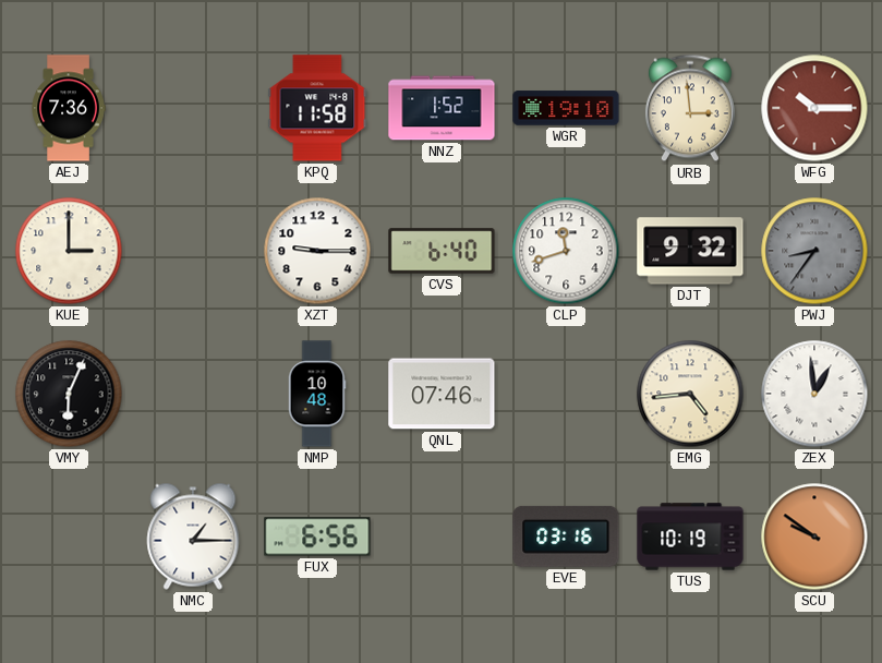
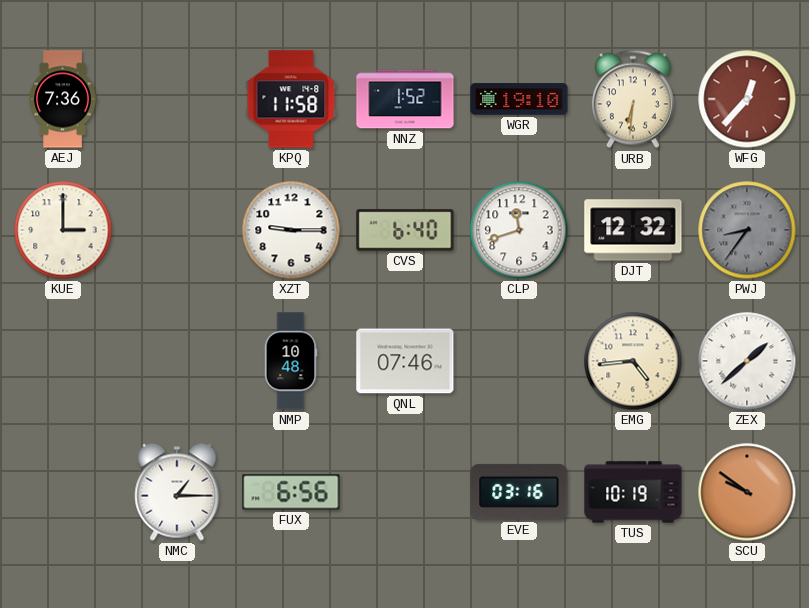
URB: 2:59 -> 6:31 (633, 99)
WFG: 10:15 -> 12:37 (747, 99)
DJT: 9:32 -> 12:32 (633, 230)
VMY: 6:04 -> none (69, 394)
ZEX: 12:59 -> 1:38 (747, 361)
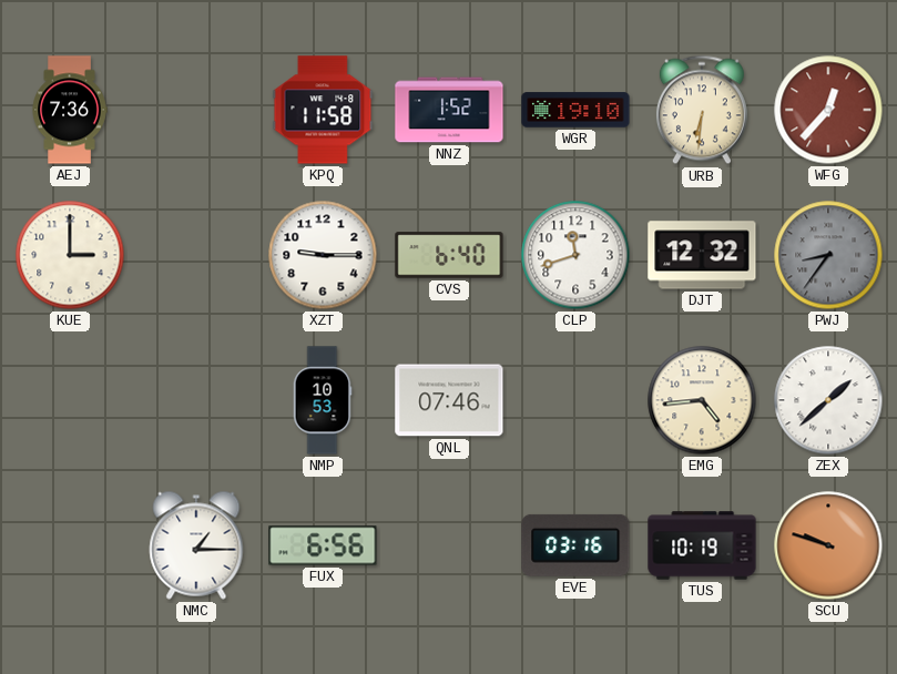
NMP: 10:48 -> 10:53 (323, 400)
SCU: 9:51 -> 9:48 (828, 545)
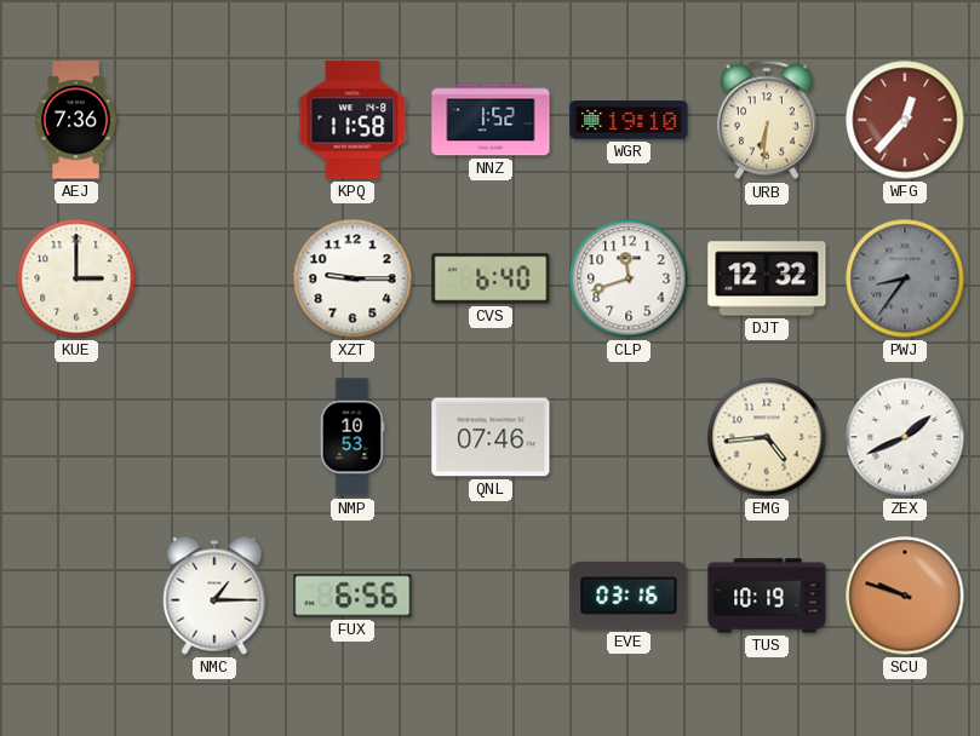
ZEX: 1:38 -> 1:41 (905, 437)
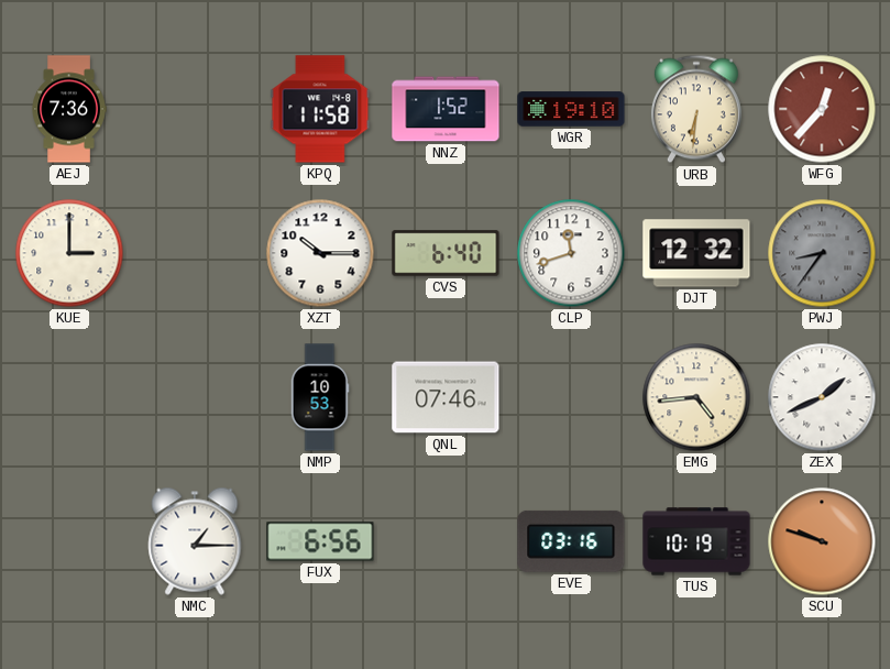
XZT: 9:15 -> 10:15 (320, 253)
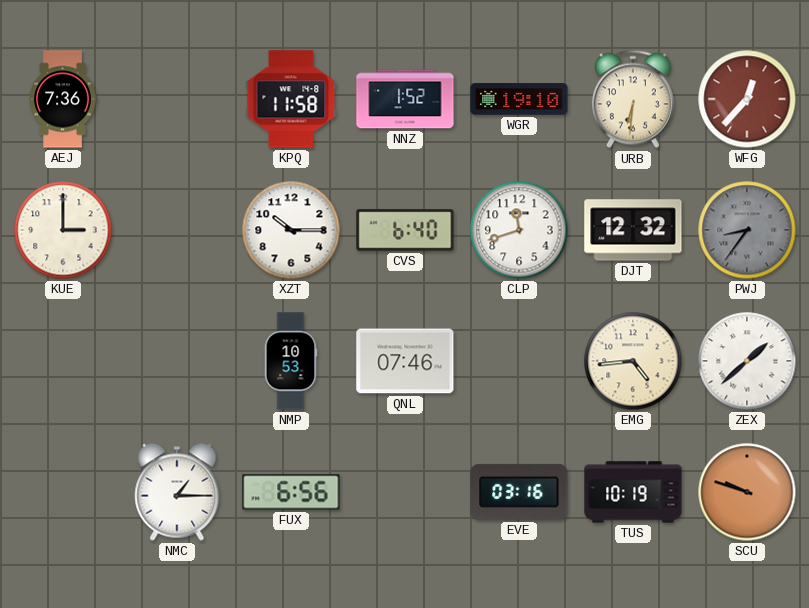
ZEX: 1:41 -> 1:38 (747, 361)
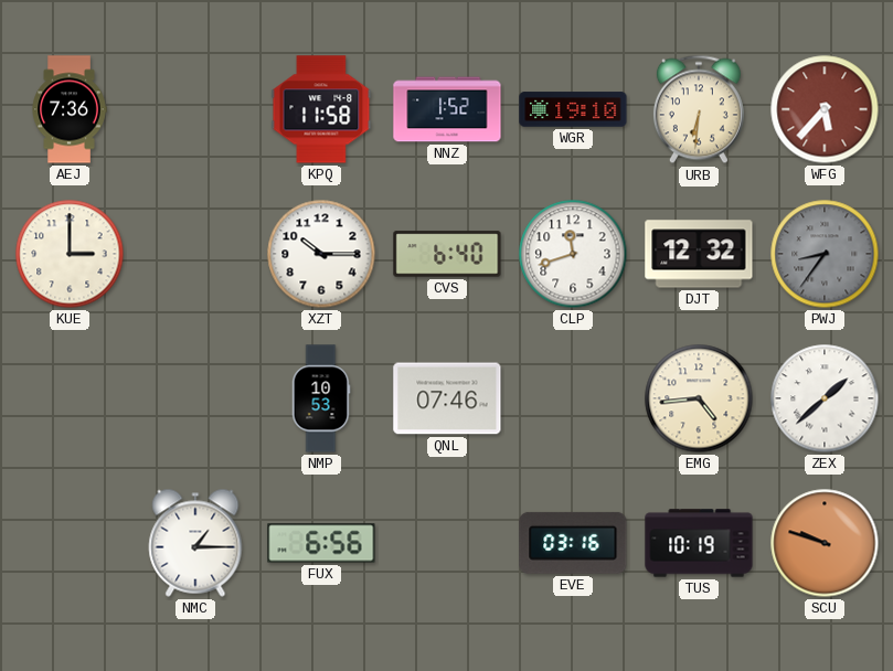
WFG: 12:37 -> 5:37 (825, 109)
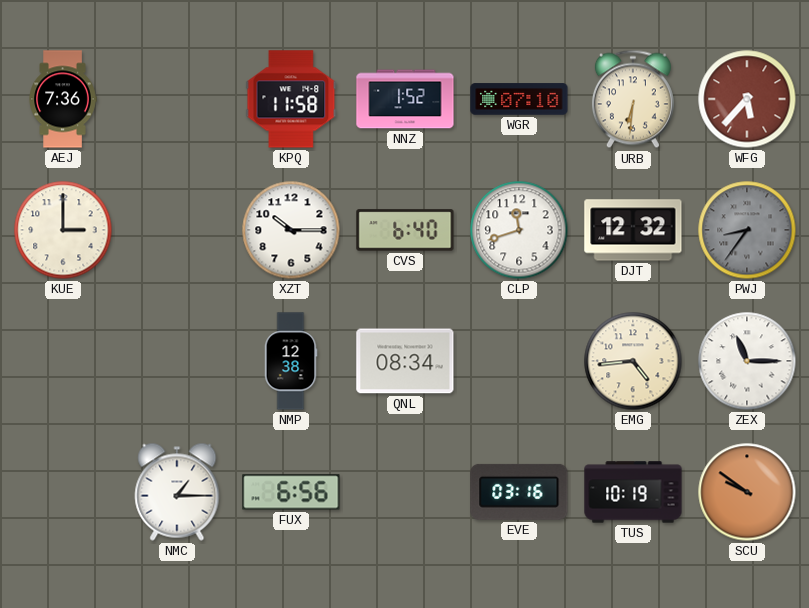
WGR: 19:10 -> 07:10 (519, 99)
NMP: 10:53 -> 12:38 (291, 361)
QNL: 07:46 -> 08:34 (405, 361)
ZEX: 1:38 -> 11:15 (747, 361)
SCU: 9:48 -> 9:51 (747, 492)
